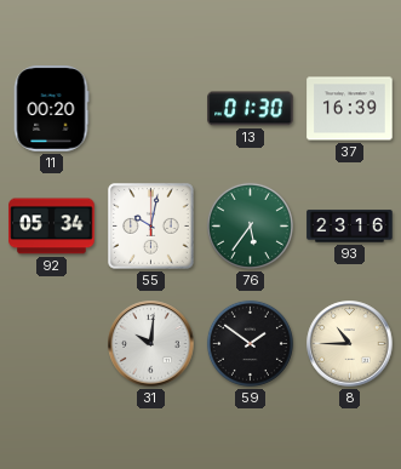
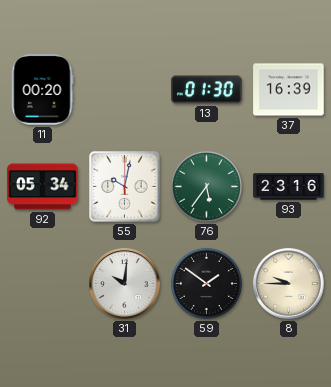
8: 10:45 -> 9:45 (289, 284)
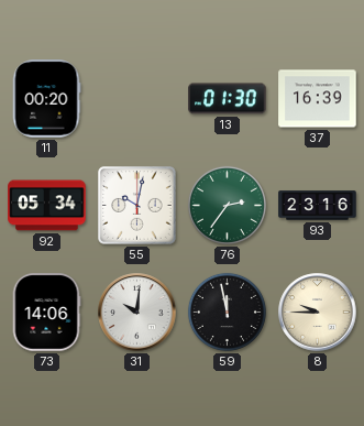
76: 5:36 -> 2:36 (227, 205)
73: none -> 14:06 (46, 313)
59: 1:51 -> 11:58 (227, 312)
